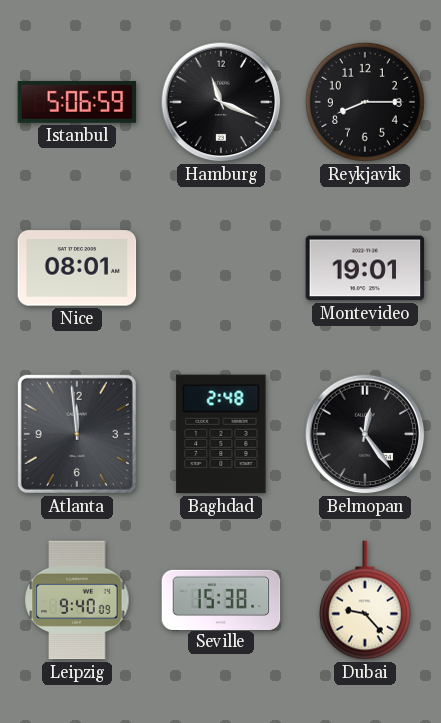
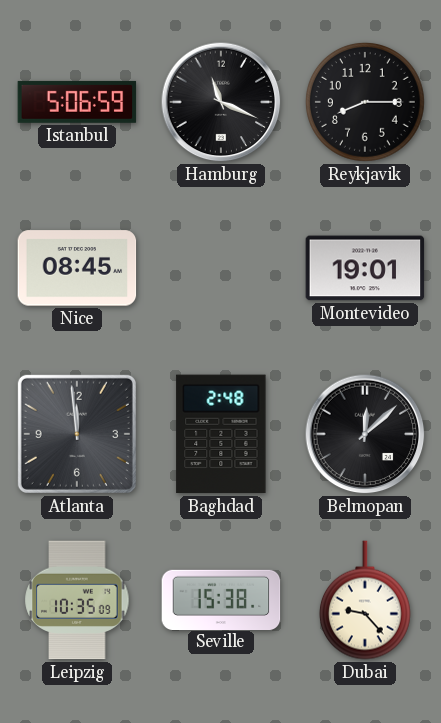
Nice: 08:01 -> 08:45 (77, 268)
Belmopan: 12:24 -> 12:08 (365, 434)
Leipzig: 9:40 -> 10:35 (77, 600)
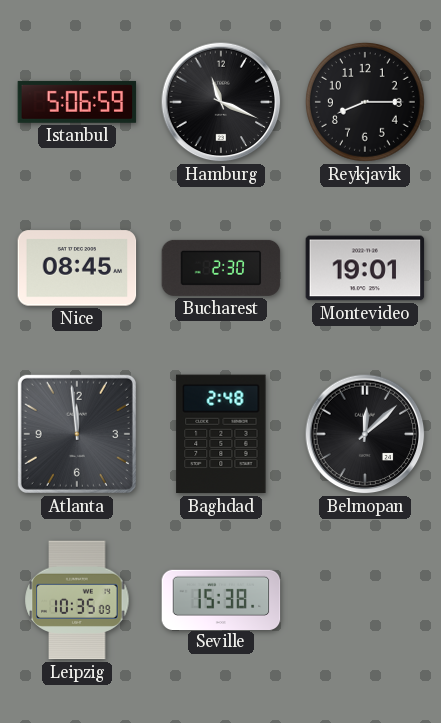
Bucharest: none -> 2:30 (221, 268)
Dubai: 9:23 -> none (365, 600)
